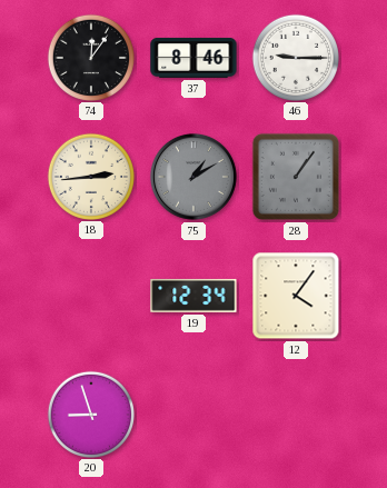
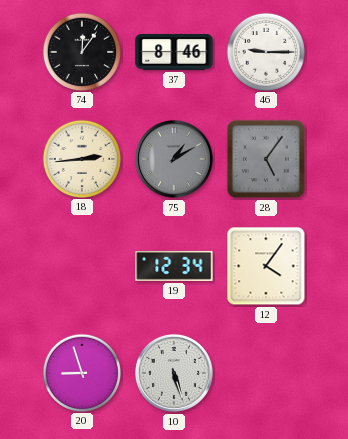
28: 1:06 -> 5:06 (266, 159)
10: none -> 5:27 (174, 373)
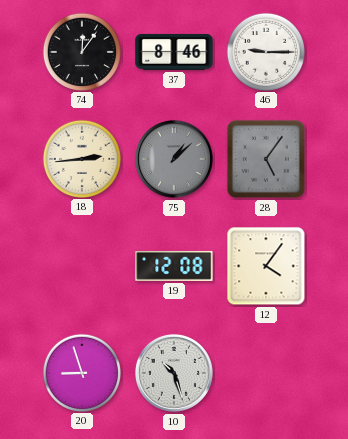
75: 1:10 -> 1:08 (174, 159)
19: 12:34 -> 12:08 (174, 266)
10: 5:27 -> 10:27 (174, 373)
